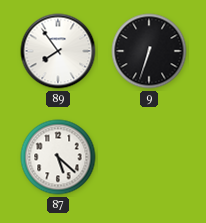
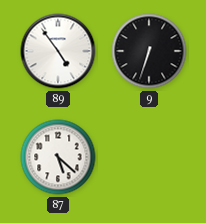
89: 7:54 -> 4:54 (58, 51)
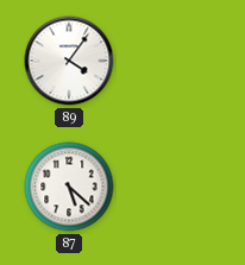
89: 4:54 -> 4:06 (69, 61)
9: 6:33 -> none (149, 51)
